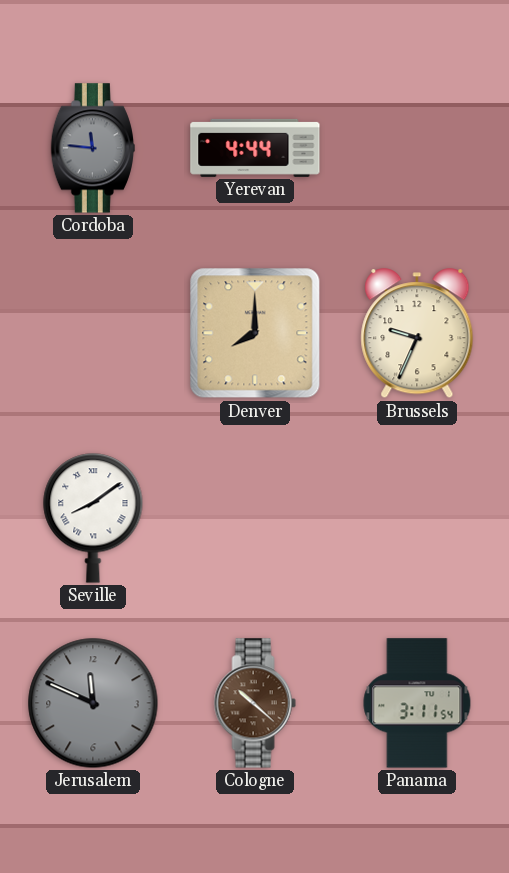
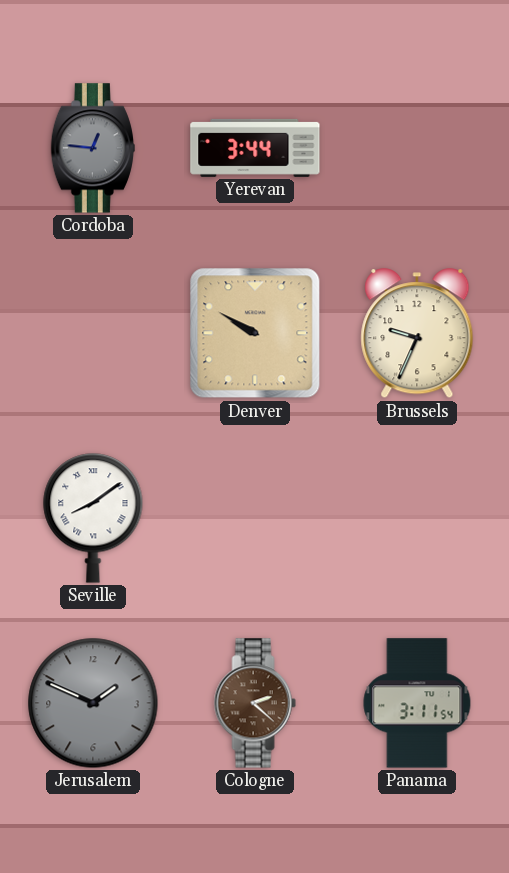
Cordoba: 11:46 -> 12:46 (93, 148)
Yerevan: 4:44 -> 3:44 (255, 148)
Denver: 8:00 -> 9:50 (255, 333)
Jerusalem: 11:49 -> 1:49 (93, 703)
Cologne: 10:22 -> 2:22 (255, 703)
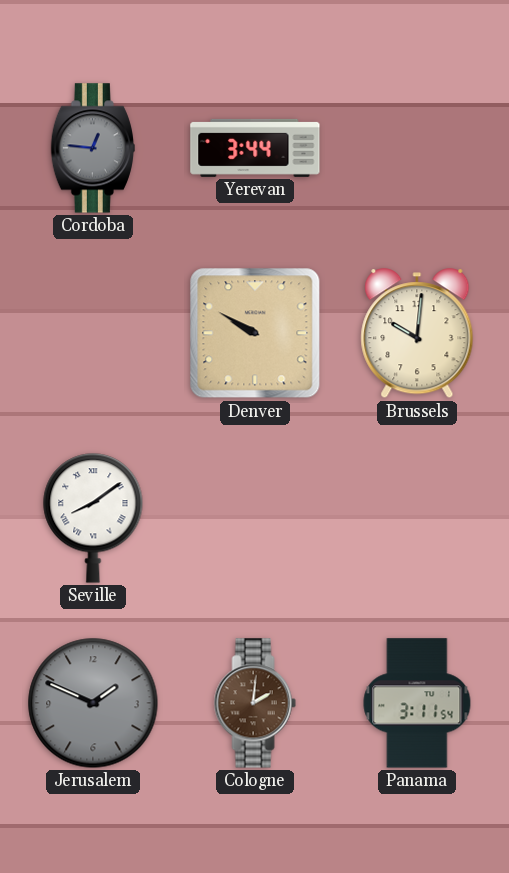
Brussels: 9:34 -> 10:01 (417, 334)
Cologne: 2:22 -> 2:01 (255, 703)
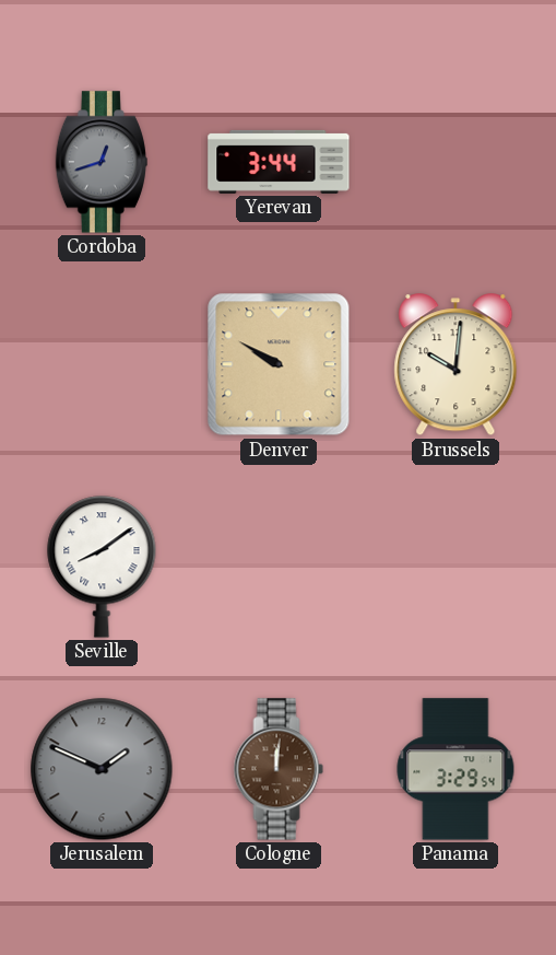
Cordoba: 12:46 -> 12:42 (102, 162)
Cologne: 2:01 -> 12:01 (279, 769)
Panama: 3:11 -> 3:29 (456, 769)
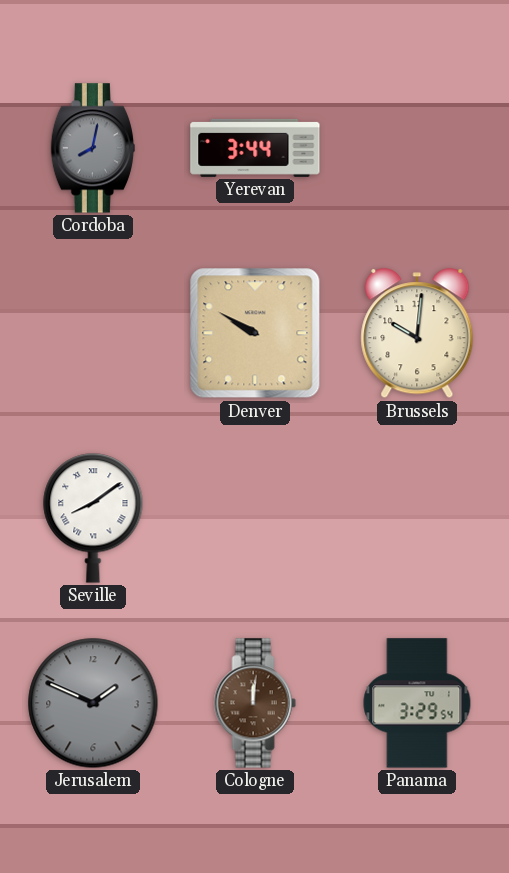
Cordoba: 12:42 -> 8:02 (93, 148)
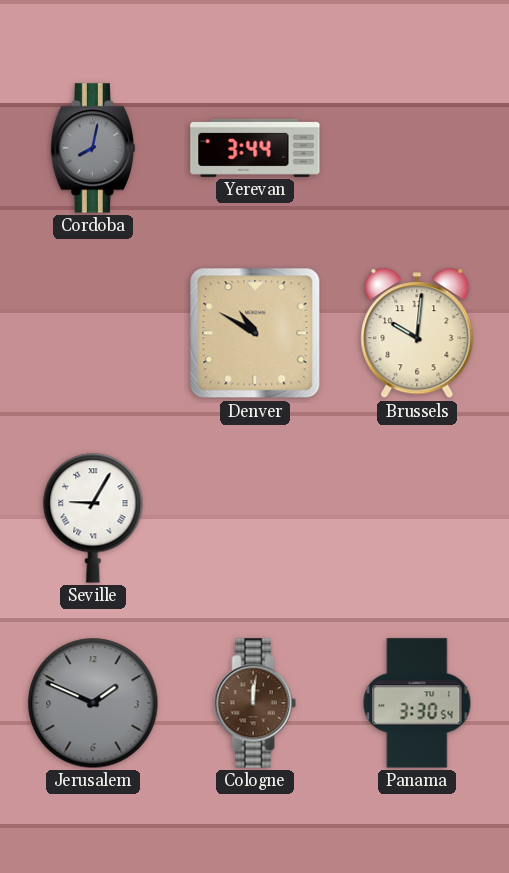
Denver: 9:50 -> 10:50 (255, 333)
Seville: 8:09 -> 9:05 (93, 518)
Panama: 3:29 -> 3:30 (417, 703)
